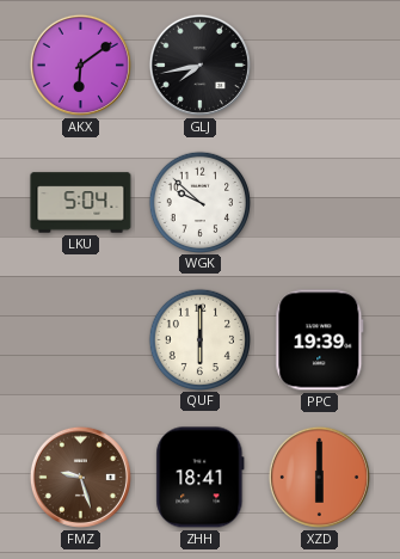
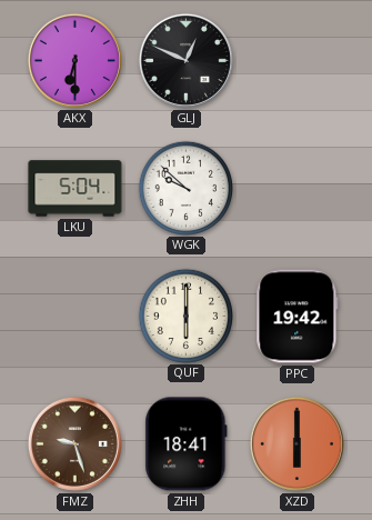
AKX: 6:09 -> 6:30 (74, 60)
GLJ: 7:43 -> 12:49 (185, 60)
PPC: 19:39 -> 19:42 (298, 317)
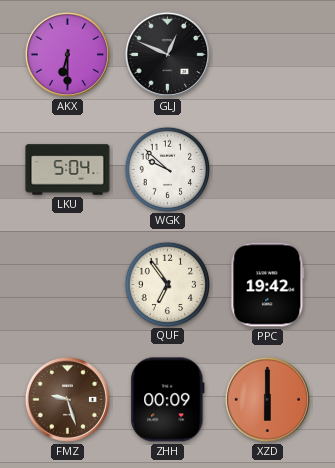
QUF: 6:00 -> 6:54 (167, 284)
ZHH: 18:41 -> 00:09 (168, 400)
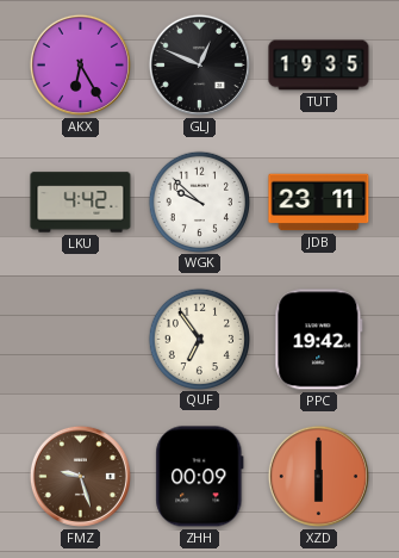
AKX: 6:30 -> 6:25 (80, 64)
TUT: none -> 19:35 (319, 66)
LKU: 5:04 -> 4:42 (81, 203)
JDB: none -> 23:11 (319, 203)
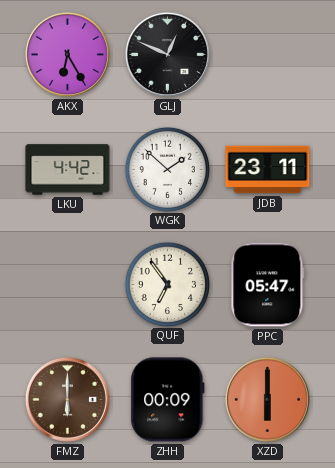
TUT: 19:35 -> none (319, 66)
WGK: 9:52 -> 1:52 (167, 169)
PPC: 19:42 -> 05:47 (268, 285)
FMZ: 9:27 -> 6:00 (67, 399)
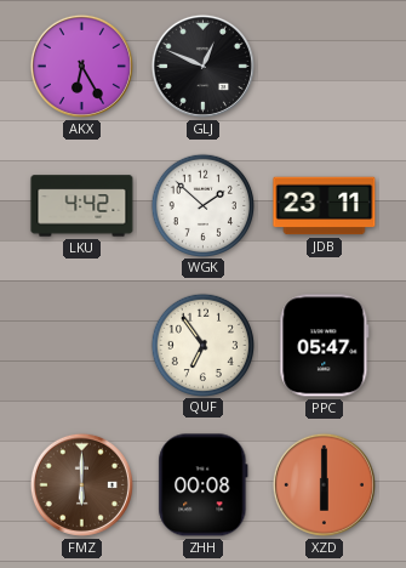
ZHH: 00:09 -> 00:08 (204, 485)
